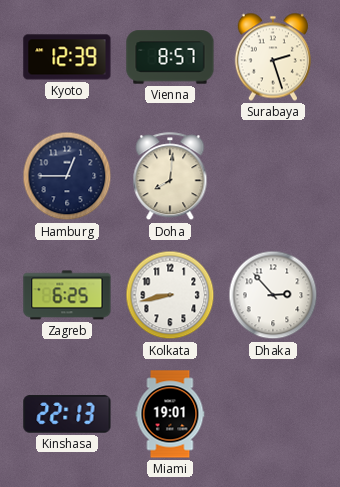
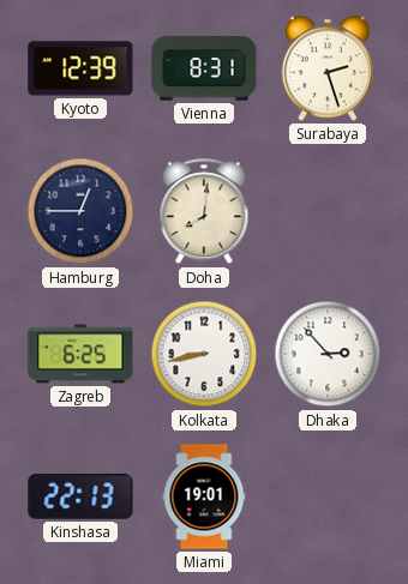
Vienna: 8:57 -> 8:31 (204, 68)
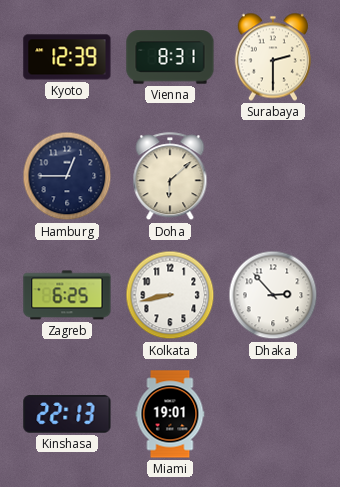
Surabaya: 2:27 -> 2:30 (273, 57)
Doha: 8:01 -> 6:08 (170, 177)
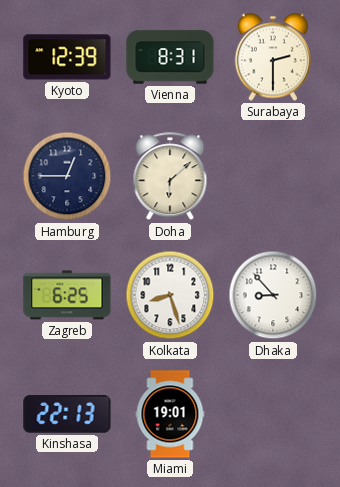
Kolkata: 8:43 -> 8:27 (170, 295)
Dhaka: 2:53 -> 8:53 (273, 295)
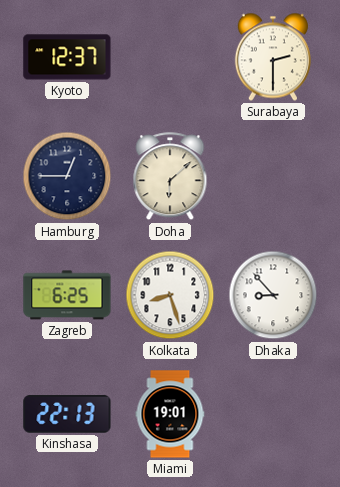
Kyoto: 12:39 -> 12:37 (67, 57)
Vienna: 8:31 -> none (170, 57)
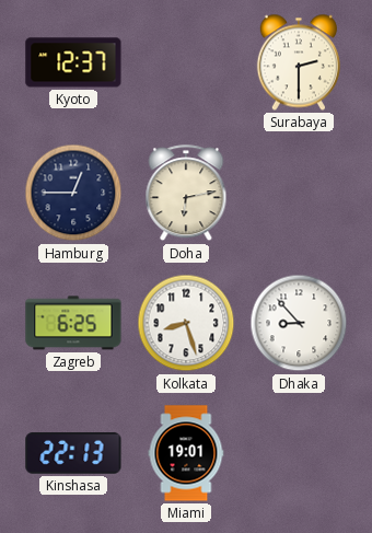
Doha: 6:08 -> 6:13 (186, 194)
